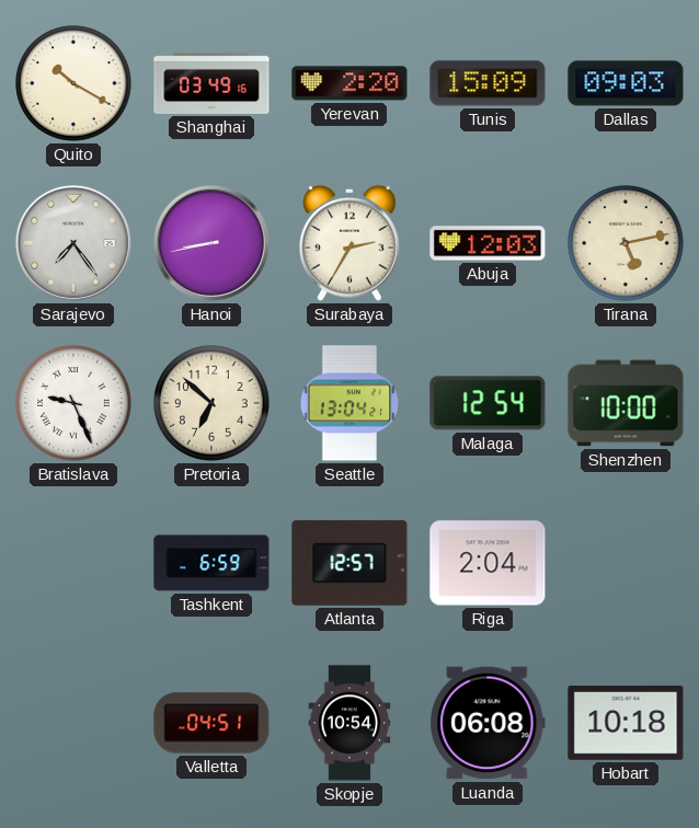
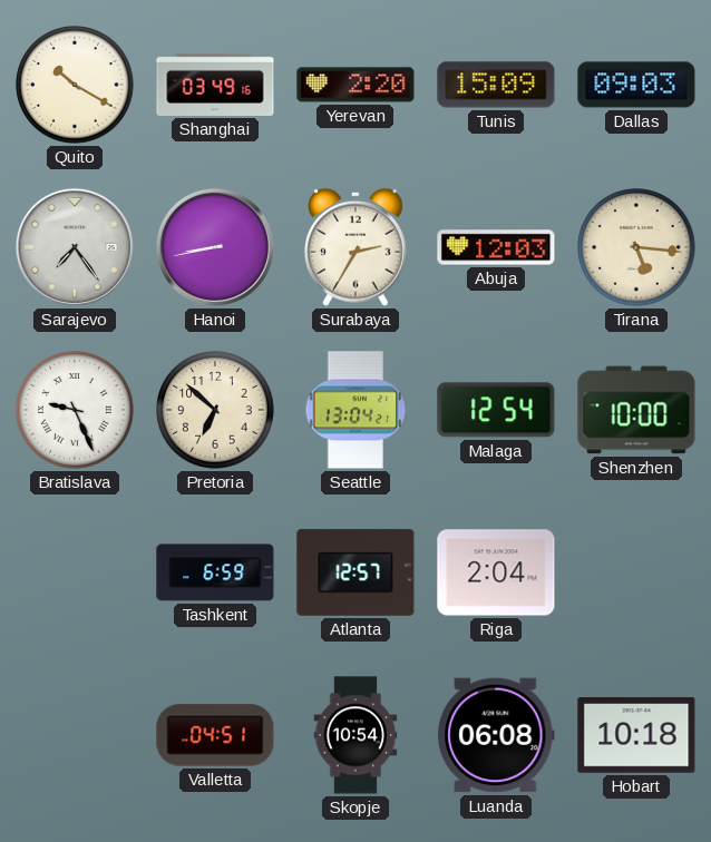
Tirana: 5:13 -> 5:16 (636, 247)
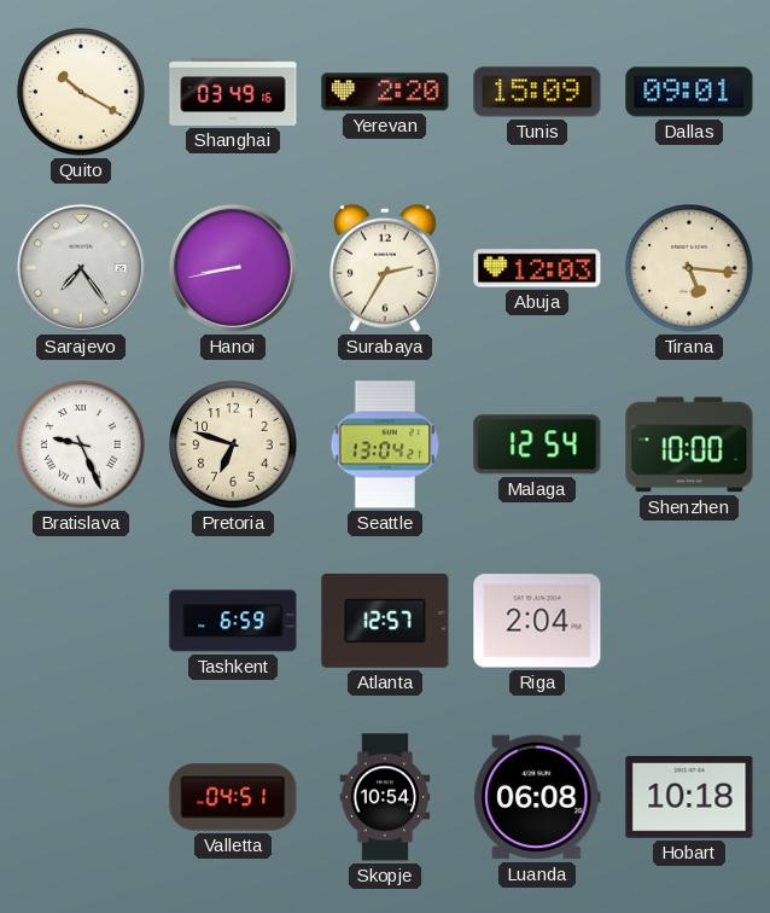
Dallas: 09:03 -> 09:01 (689, 92)
Pretoria: 6:52 -> 6:48 (233, 444)
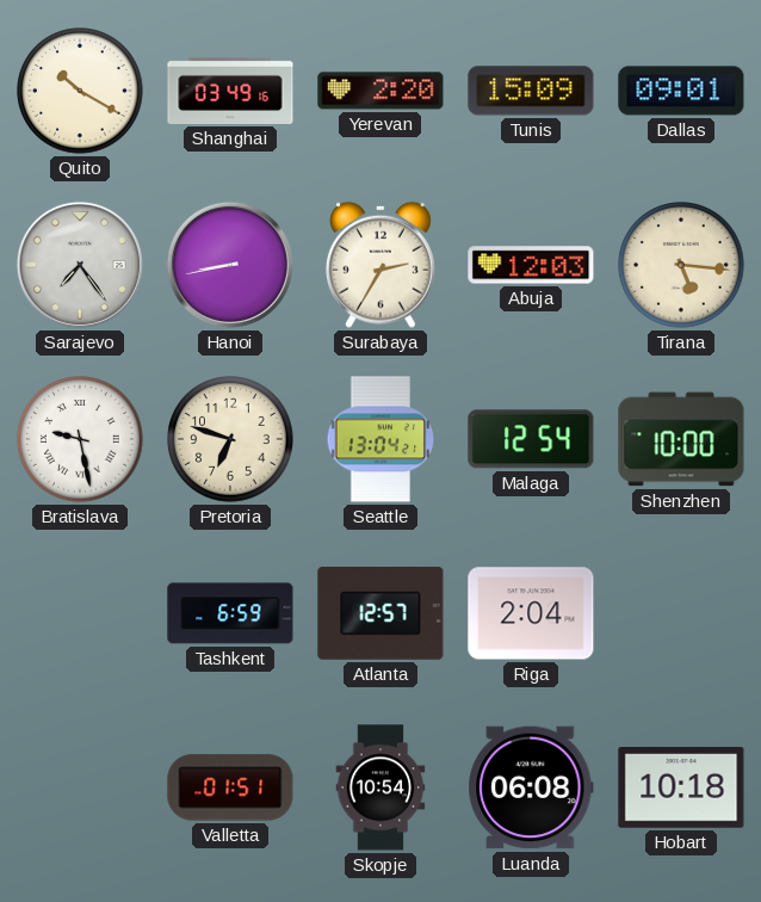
Bratislava: 9:26 -> 9:28 (80, 439)
Valletta: 04:51 -> 01:51 (230, 787)
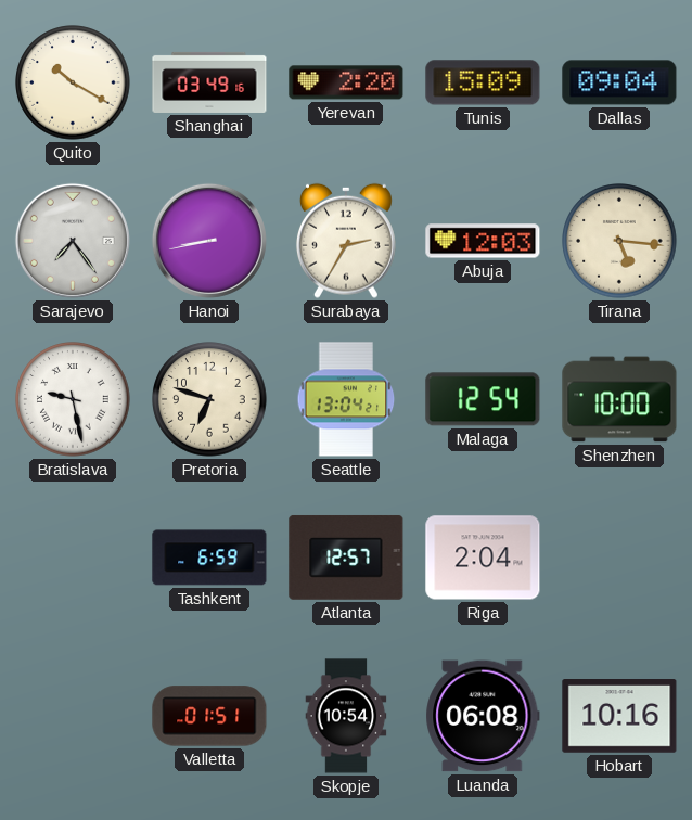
Dallas: 09:01 -> 09:04 (619, 82)
Hobart: 10:18 -> 10:16 (619, 717)
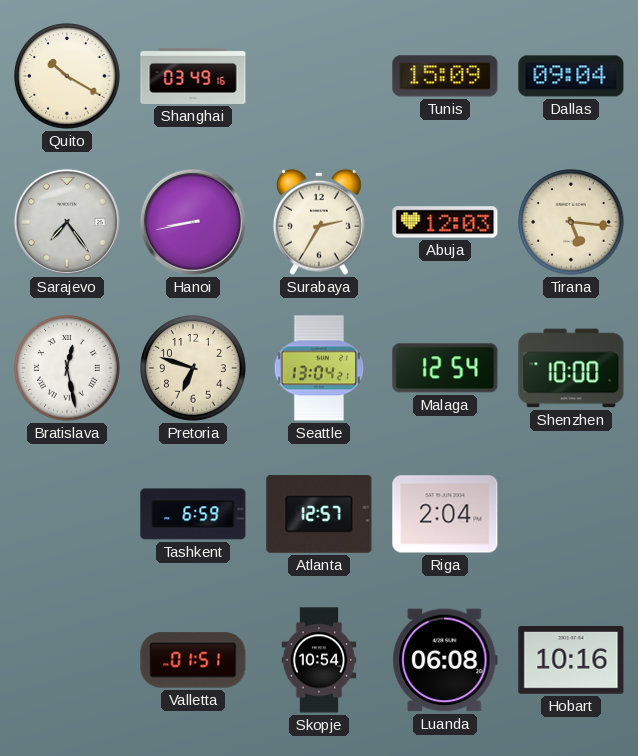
Yerevan: 2:20 -> none (346, 82)
Bratislava: 9:28 -> 12:28 (67, 368)
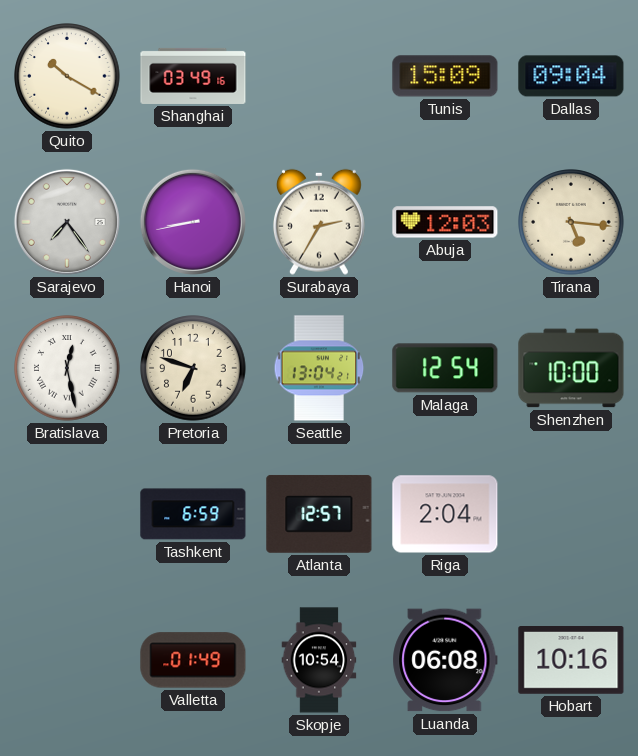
Valletta: 01:51 -> 01:49 (193, 660)
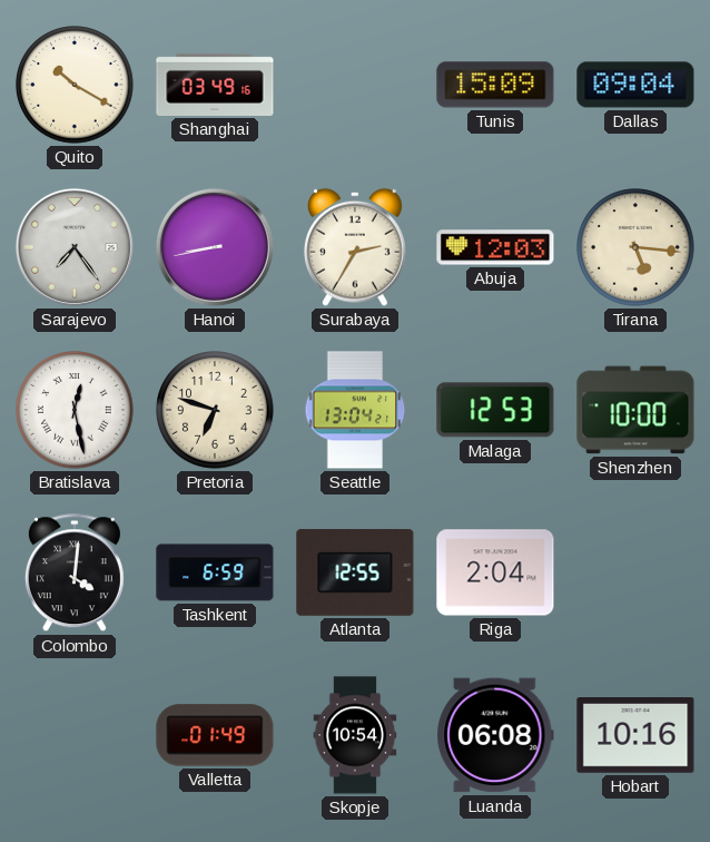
Malaga: 12:54 -> 12:53 (495, 410)
Colombo: none -> 4:01 (75, 574)
Atlanta: 12:57 -> 12:55 (355, 572)
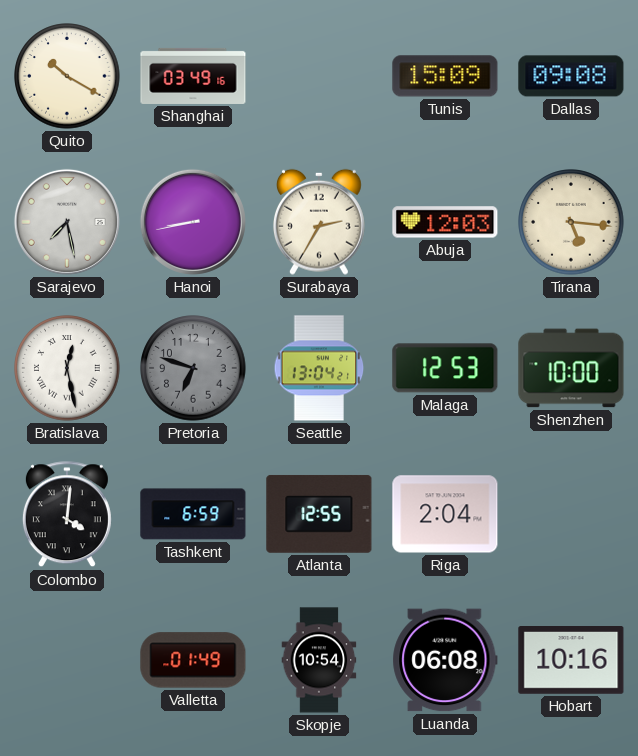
Dallas: 09:04 -> 09:08 (571, 76)
Sarajevo: 7:24 -> 7:28 (67, 222)
Pretoria dial: cream -> grey (193, 368)
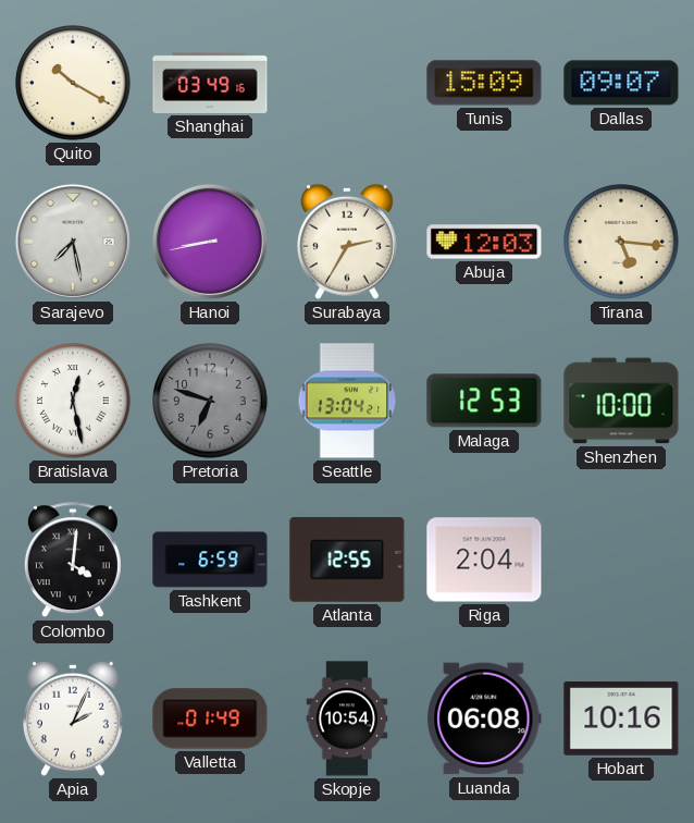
Dallas: 09:08 -> 09:07 (621, 83)
Apia: none -> 2:04 (73, 718)
